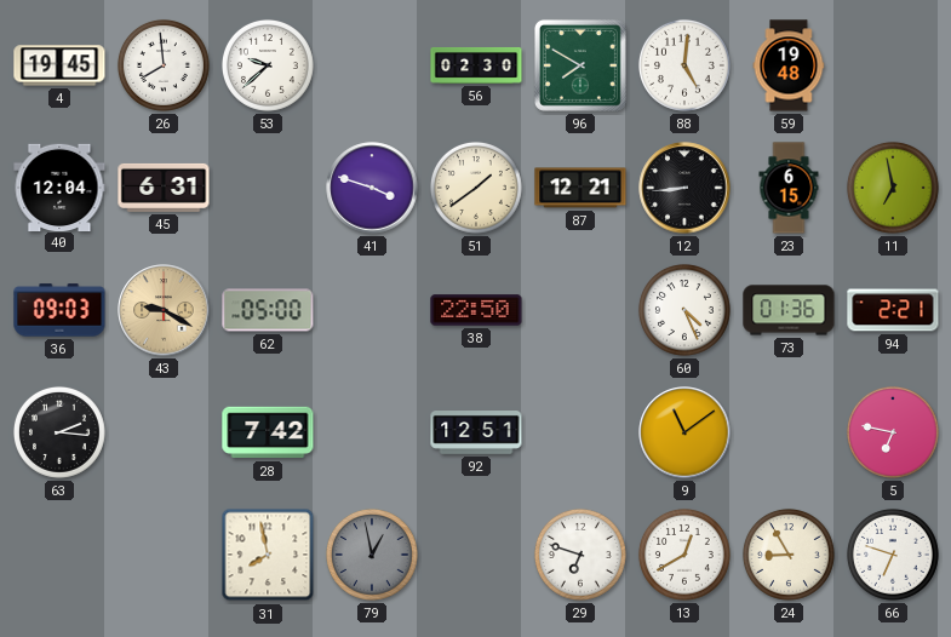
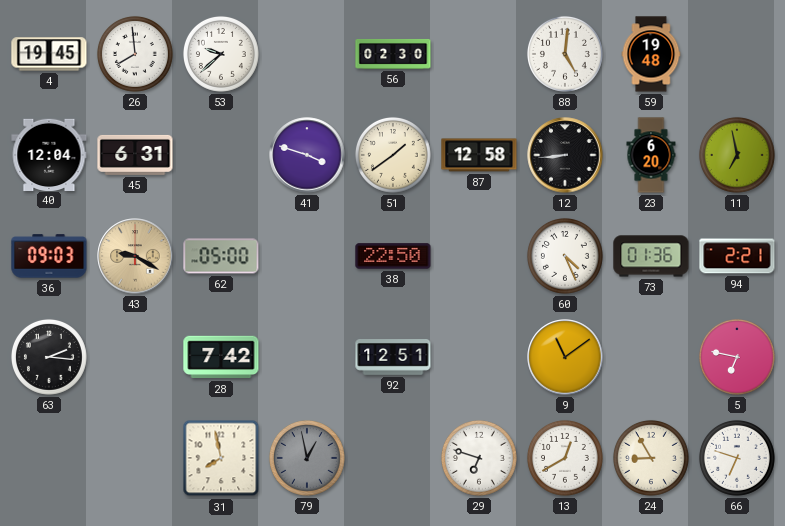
96: 7:50 -> none (580, 65)
87: 12:21 -> 12:58 (479, 155)
23: 6:15 -> 6:20 (651, 155)
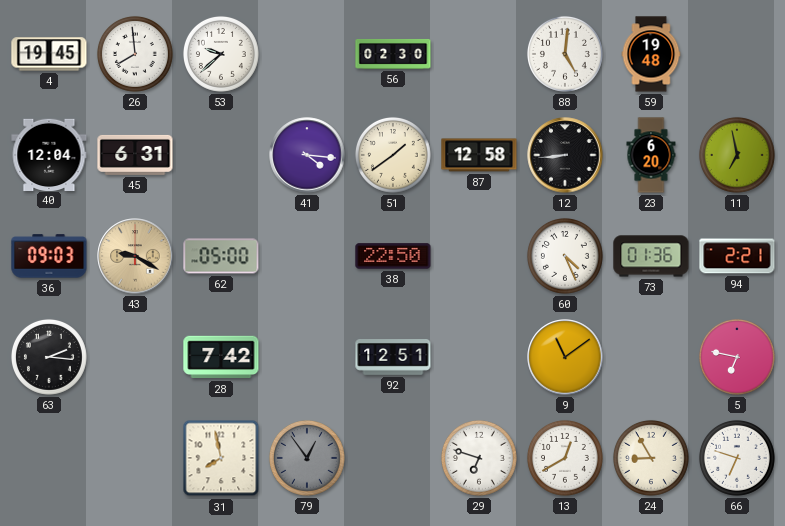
41: 3:48 -> 4:16 (307, 155)
79: 12:58 -> 12:54 (307, 458)
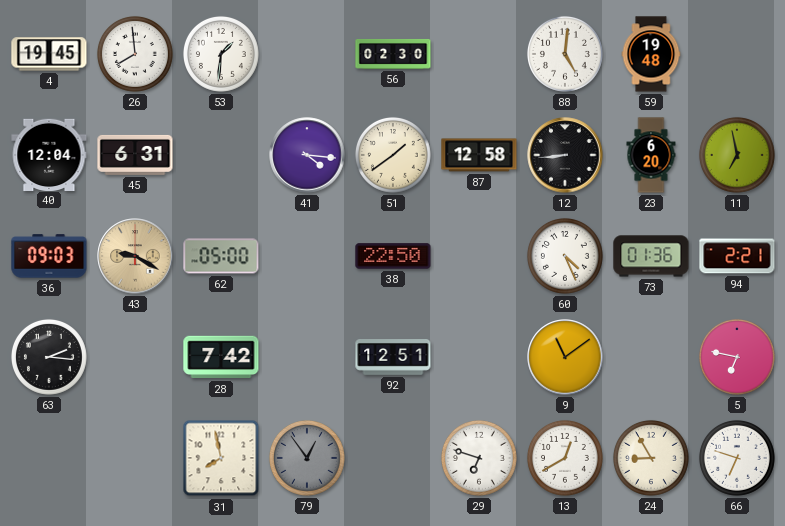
53: 9:38 -> 1:31 (221, 54)
